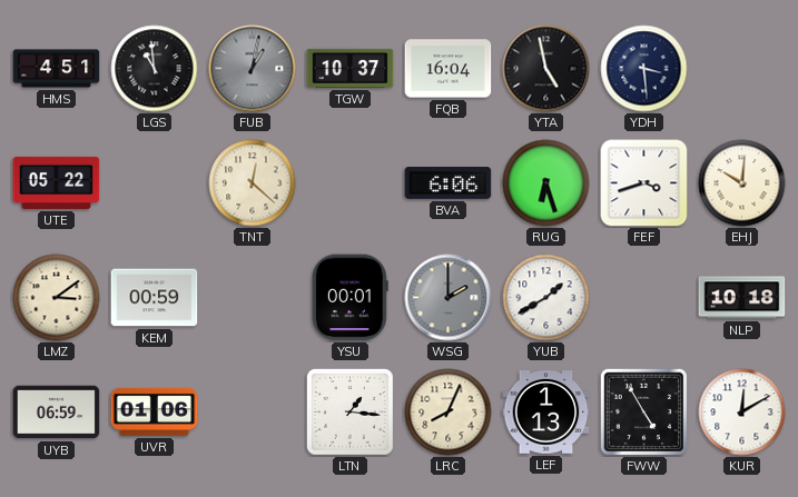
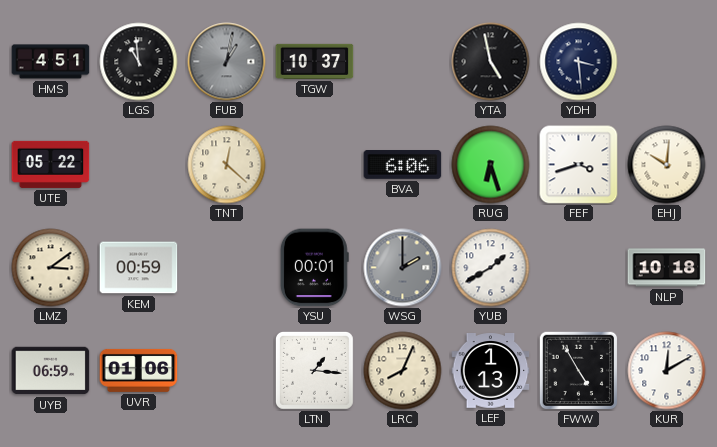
FQB: 16:04 -> none (449, 69)
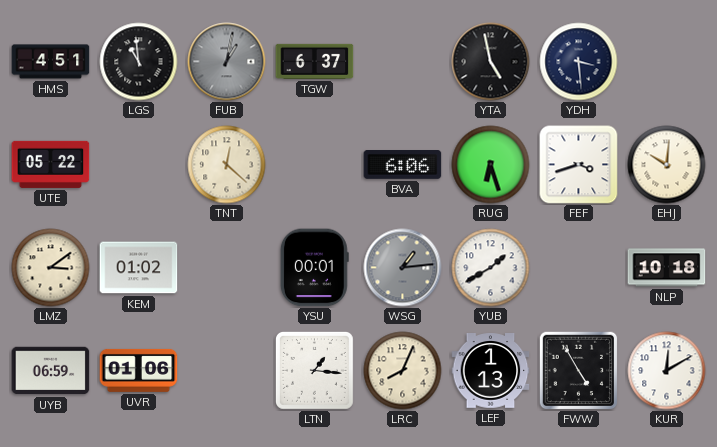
TGW: 10:37 -> 6:37 (315, 61)
KEM: 00:59 -> 01:02 (139, 268)
WSG: 2:00 -> 1:14 (403, 268)
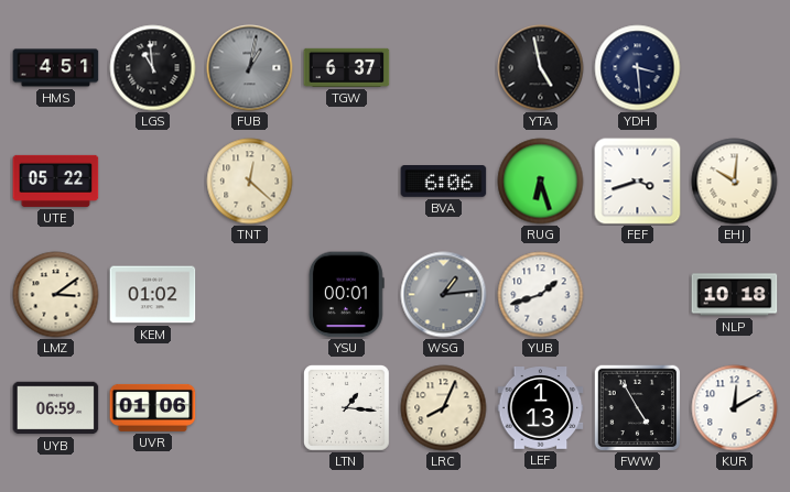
YUB: 1:40 -> 1:42 (541, 295)
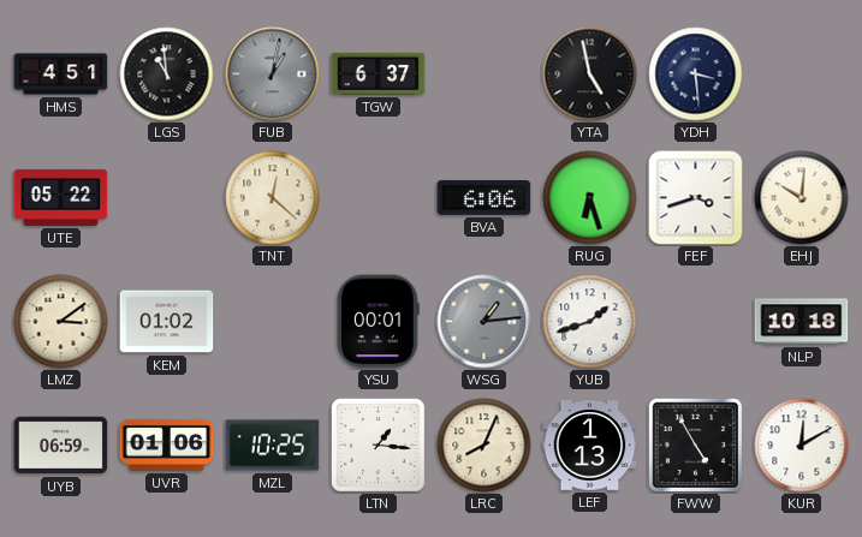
MZL: none -> 10:25 (273, 446)
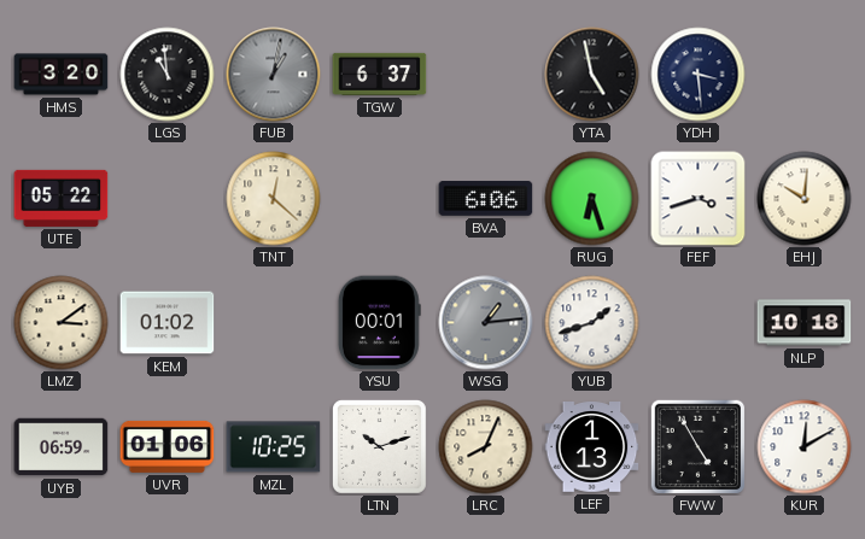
HMS: 4:51 -> 3:20 (62, 75)
LTN: 1:16 -> 10:12 (379, 446)
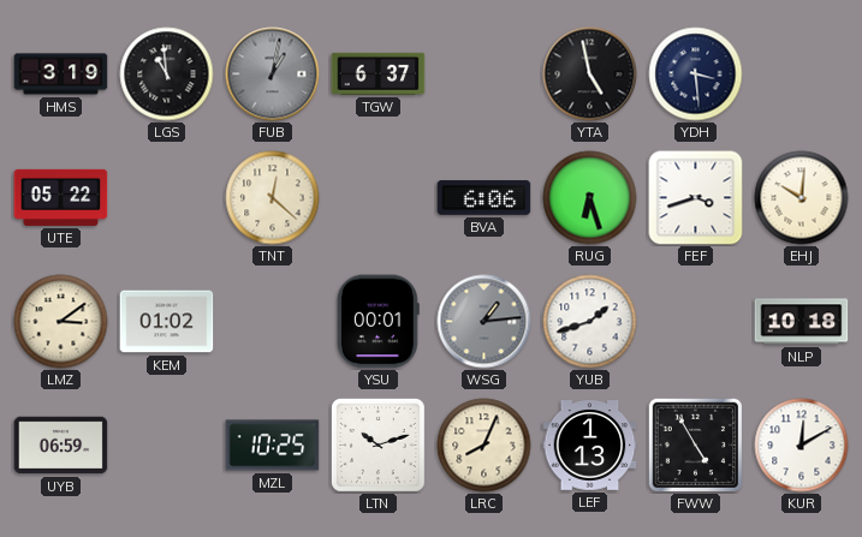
HMS: 3:20 -> 3:19 (61, 74)
UVR: 01:06 -> none (168, 446)
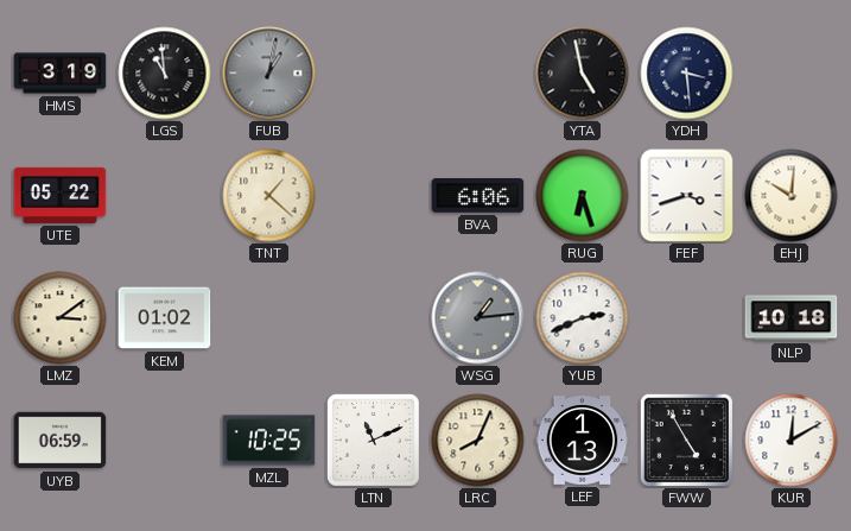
TGW: 6:37 -> none (379, 73)
TNT: 12:22 -> 1:22 (269, 196)
YSU: 00:01 -> none (378, 322)
YUB: 1:42 -> 2:41 (583, 318)
LTN: 10:12 -> 11:11 (373, 440)
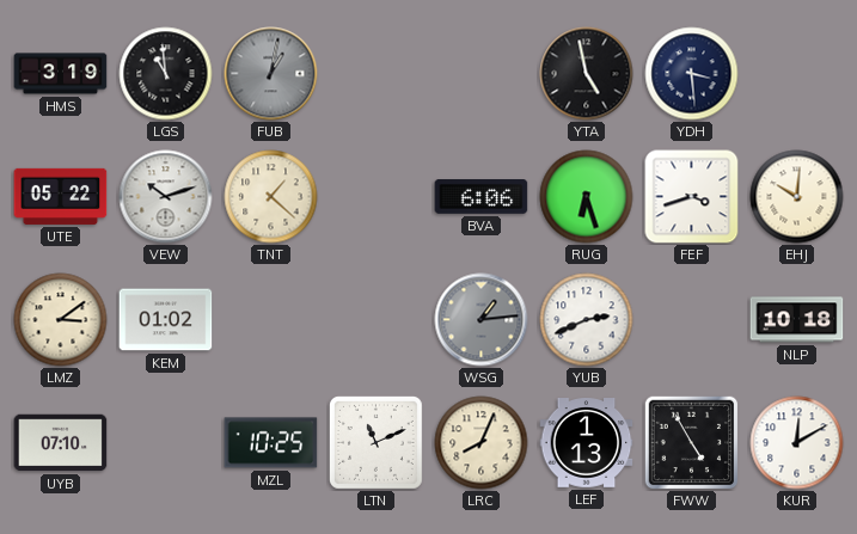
VEW: none -> 10:12 (166, 197)
UYB: 06:59 -> 07:10 (61, 443)
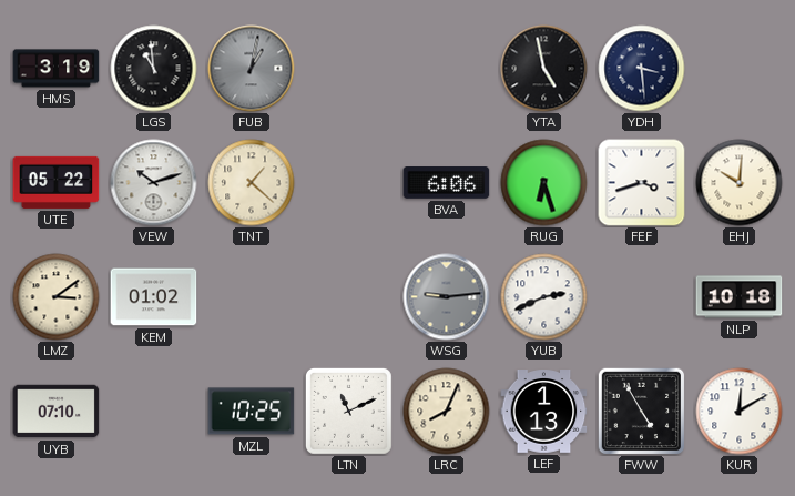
WSG: 1:14 -> 9:14 (447, 297)
